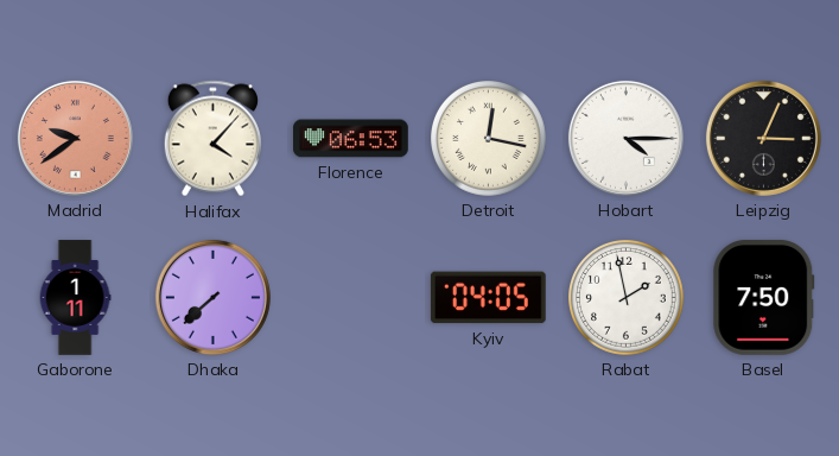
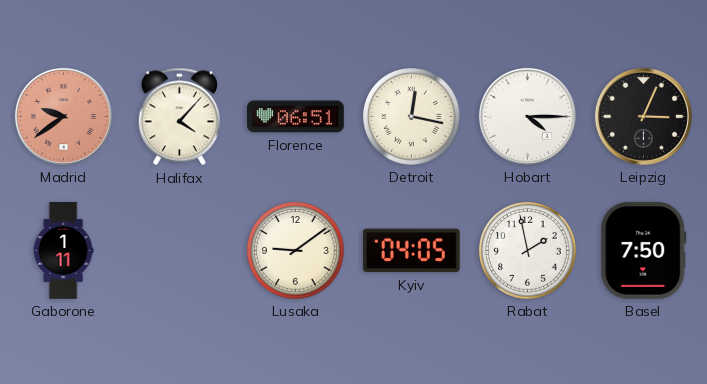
Florence: 06:53 -> 06:51 (296, 117)
Dhaka: 7:38 -> none (212, 297)
Lusaka: none -> 9:09 (296, 251)
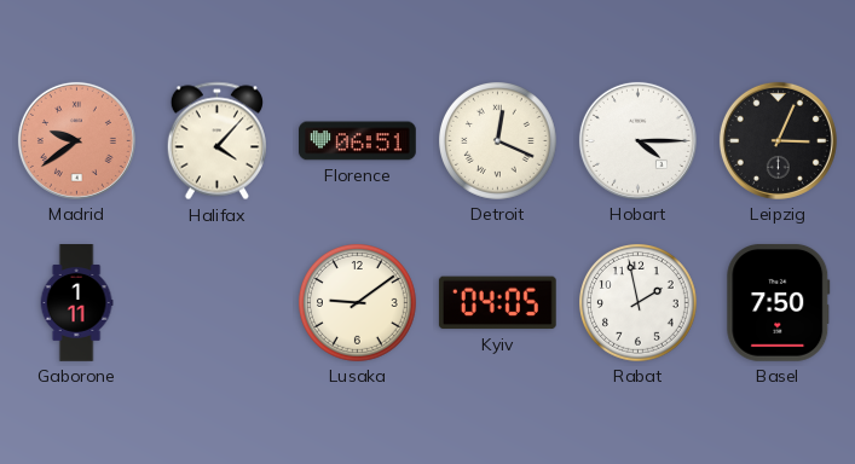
Detroit: 12:17 -> 12:19 (498, 141)
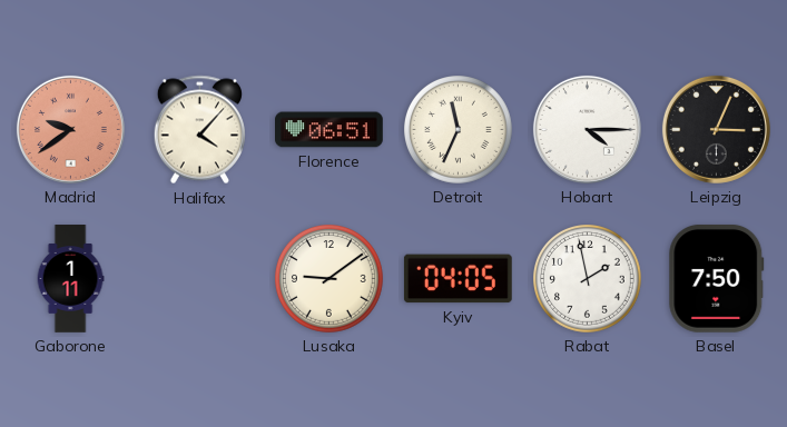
Detroit: 12:19 -> 11:34 (459, 130)
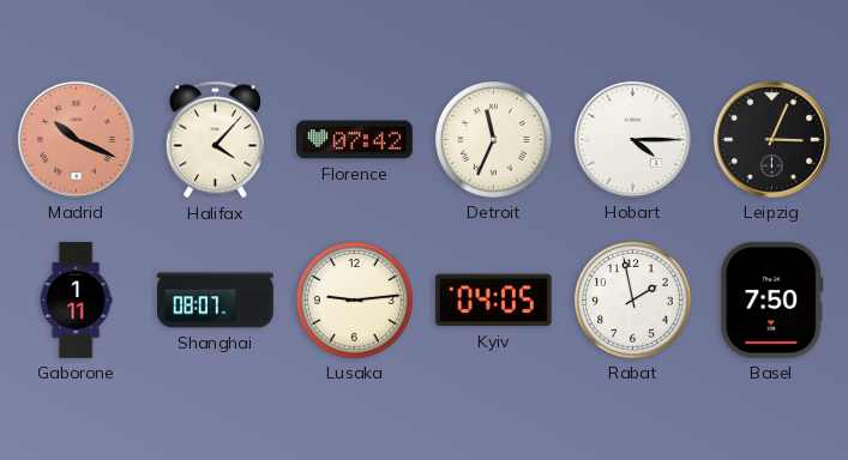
Madrid: 9:39 -> 10:19 (76, 139)
Florence: 06:51 -> 07:42 (355, 140)
Shanghai: none -> 08:07 (216, 301)
Lusaka: 9:09 -> 9:14 (355, 301)
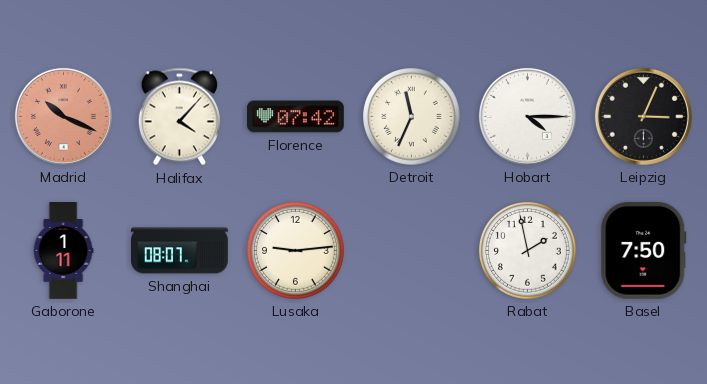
Kyiv: 04:05 -> none (493, 301)
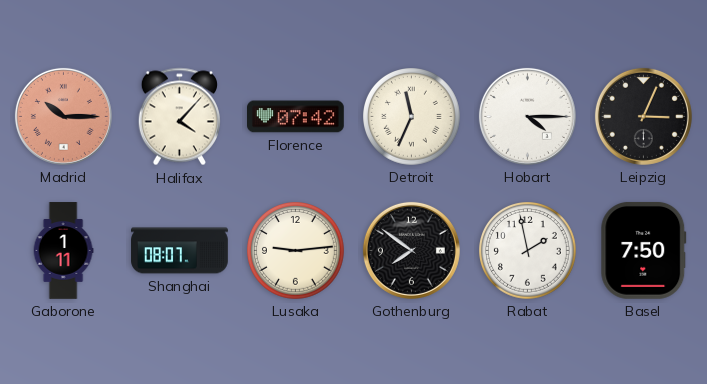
Madrid: 10:19 -> 10:15 (63, 116)
Gothenburg: none -> 7:51 (411, 250)
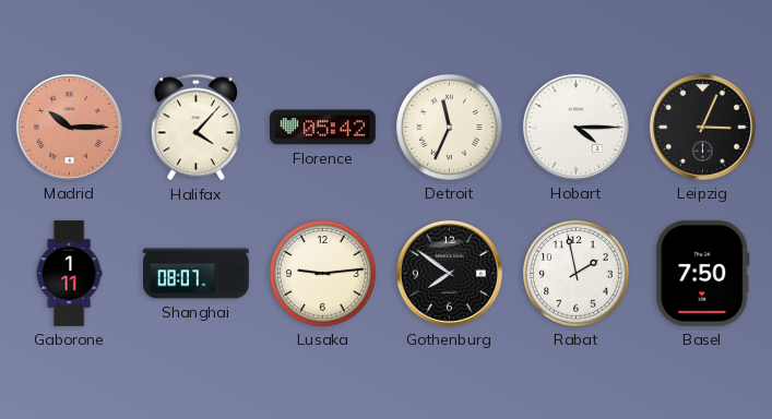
Florence: 07:42 -> 05:42 (323, 128)
